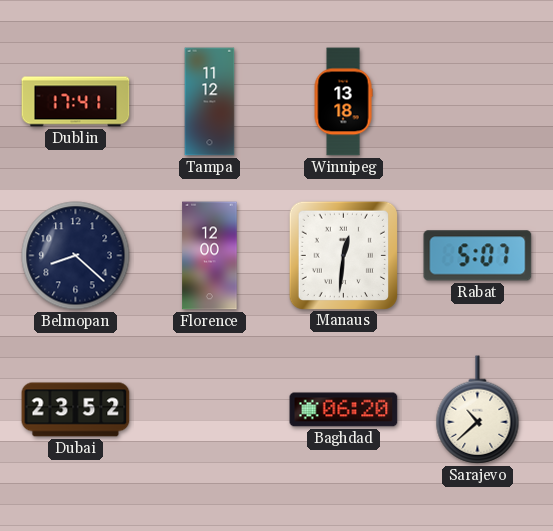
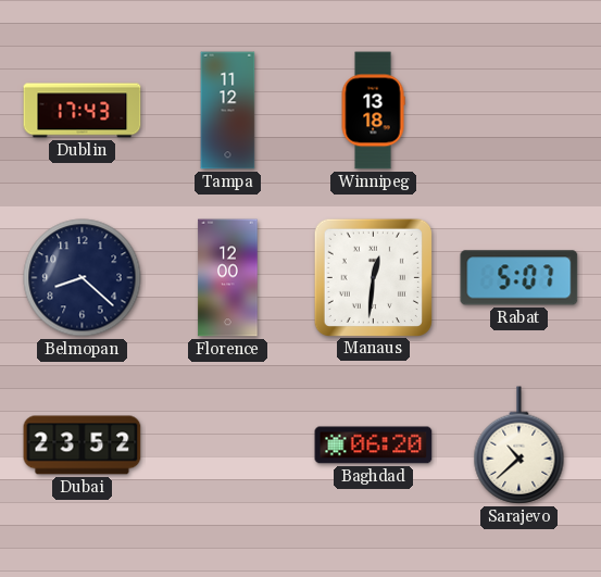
Dublin: 17:41 -> 17:43 (83, 111)
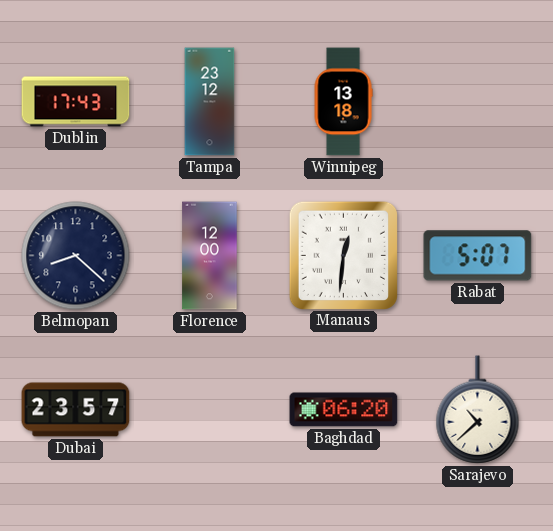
Tampa: 11:12 -> 23:12 (210, 102)
Dubai: 23:52 -> 23:57 (76, 410)
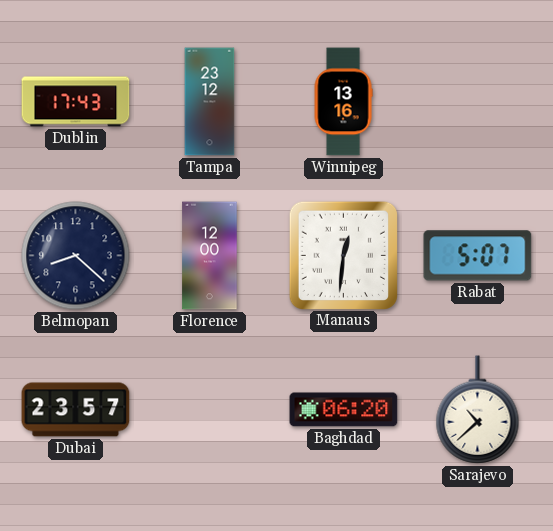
Winnipeg: 13:18 -> 13:16 (343, 102)
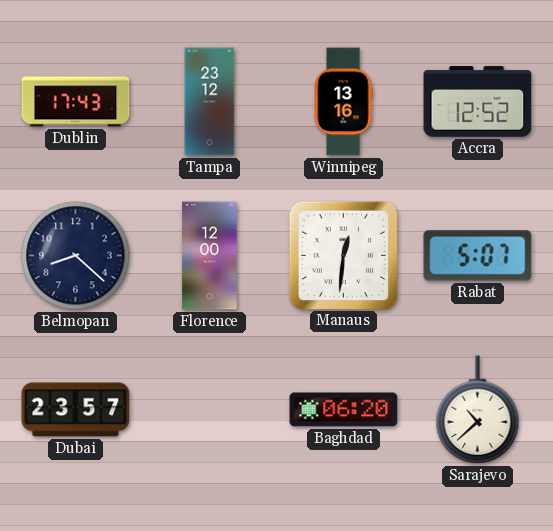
Accra: none -> 12:52 (478, 102)
